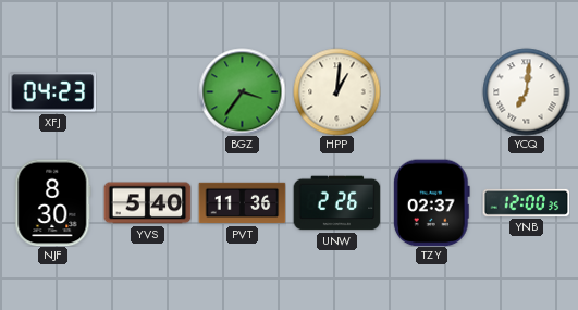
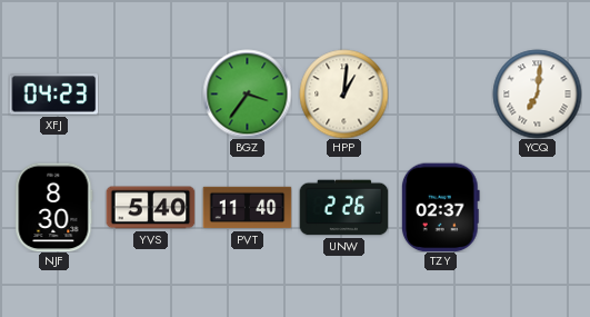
PVT: 11:36 -> 11:40 (247, 208)
YNB: 12:00 -> none (526, 202)
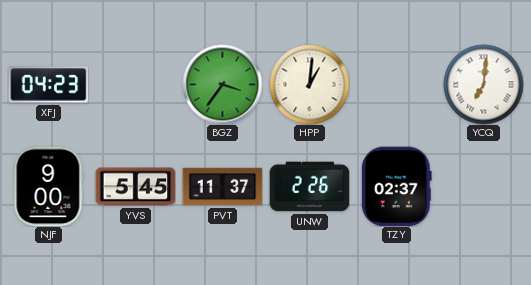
NJF: 8:30 -> 9:00 (49, 186)
YVS: 5:40 -> 5:45 (135, 187)
PVT: 11:40 -> 11:37 (222, 187)
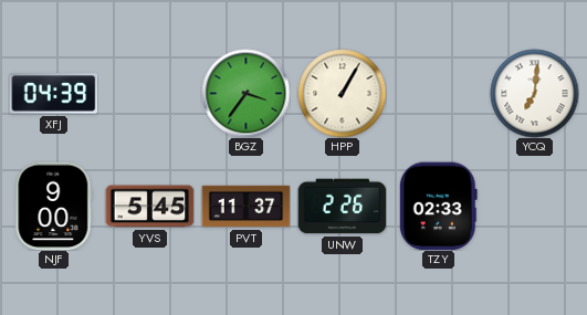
XFJ: 04:23 -> 04:39 (53, 94)
HPP: 1:01 -> 1:05 (342, 93)
TZY: 02:37 -> 02:33 (438, 206)
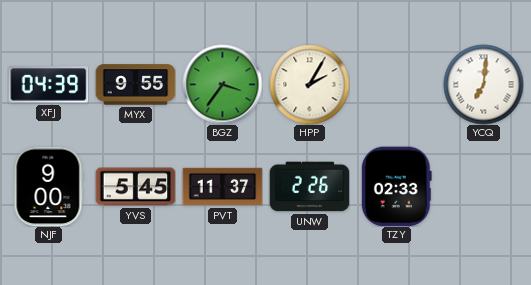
MYX: none -> 9:55 (135, 85)
HPP: 1:05 -> 2:05 (309, 84)
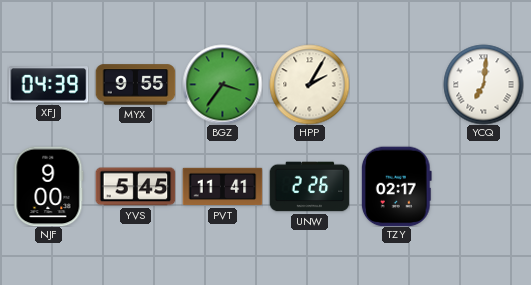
PVT: 11:37 -> 11:41 (222, 187)
TZY: 02:33 -> 02:17 (396, 186)
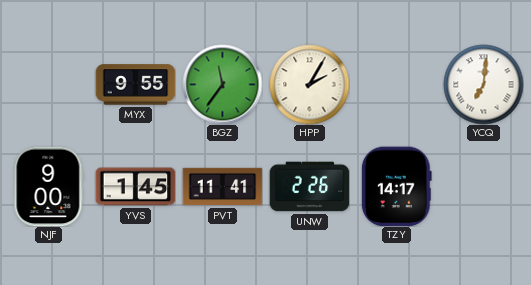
XFJ: 04:39 -> none (48, 85)
BGZ: 3:36 -> 11:36 (222, 84)
YVS: 5:45 -> 1:45 (135, 187)
TZY: 02:17 -> 14:17 (396, 186)
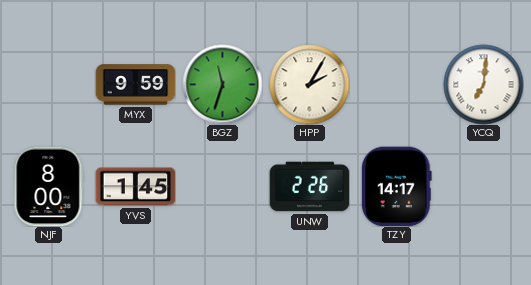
MYX: 9:55 -> 9:59 (135, 85)
BGZ: 11:36 -> 11:33 (222, 84)
NJF: 9:00 -> 8:00 (49, 186)
PVT: 11:41 -> none (222, 187)
